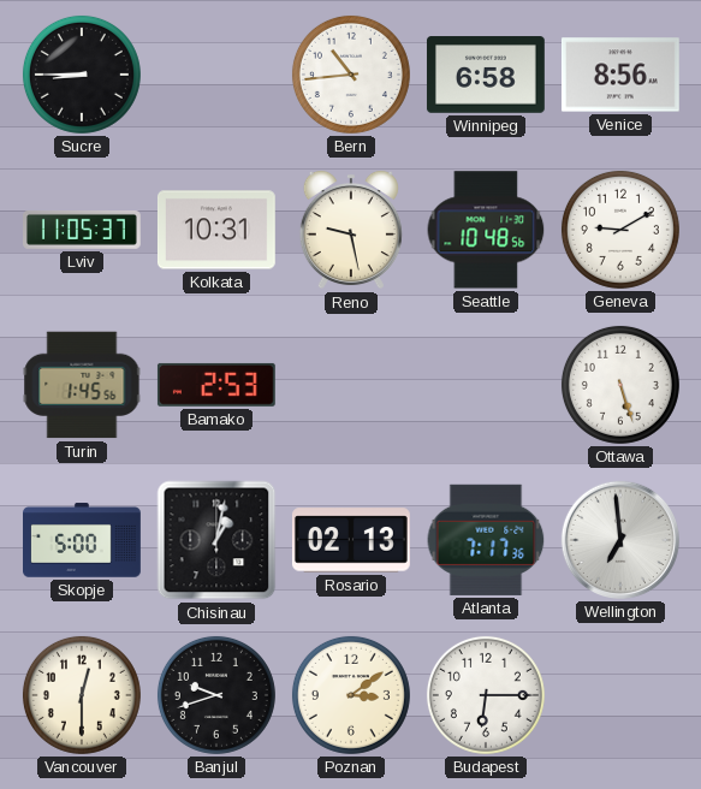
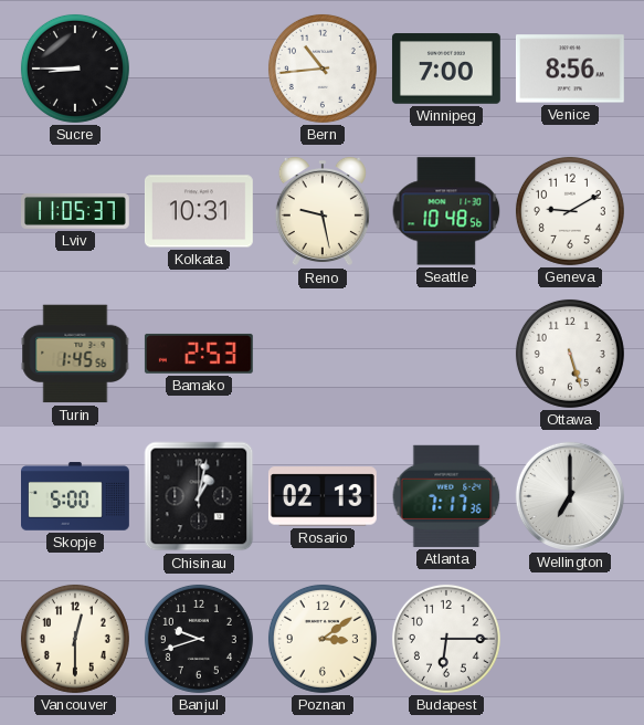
Winnipeg: 6:58 -> 7:00 (446, 69)
Wellington: 6:59 -> 7:00 (570, 496)
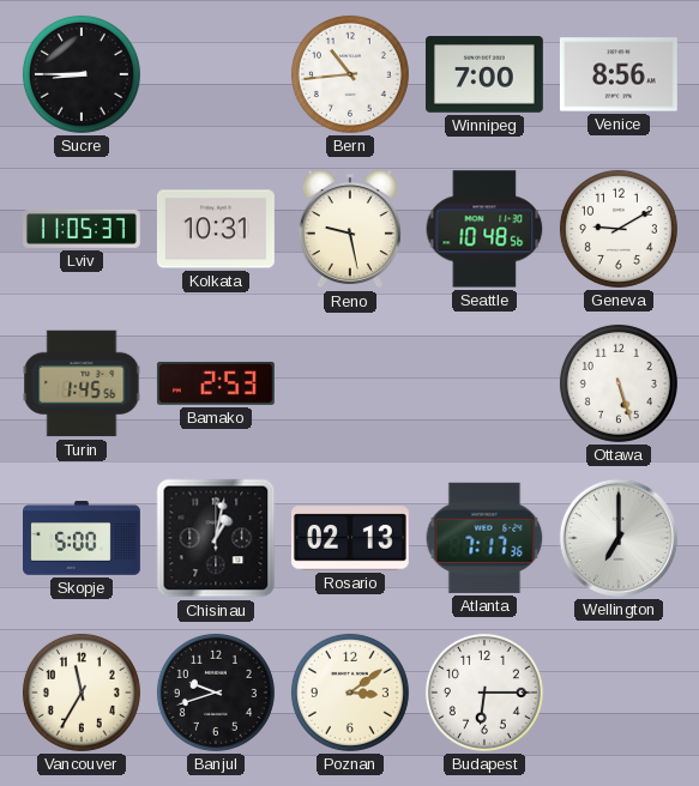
Vancouver: 12:30 -> 11:35 (82, 693)
